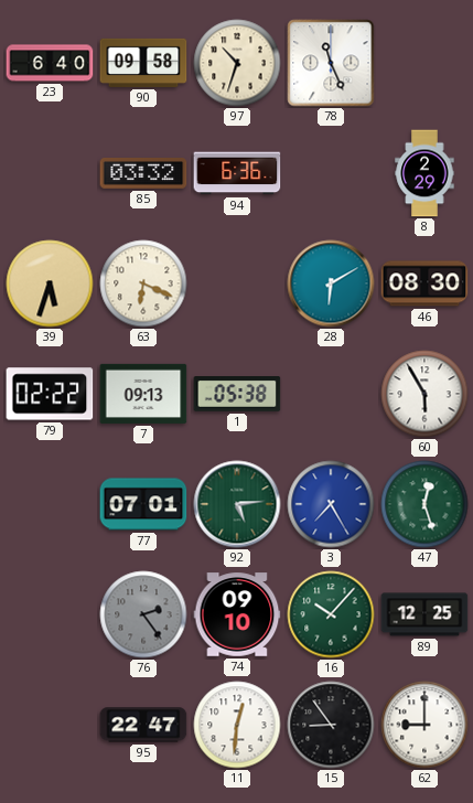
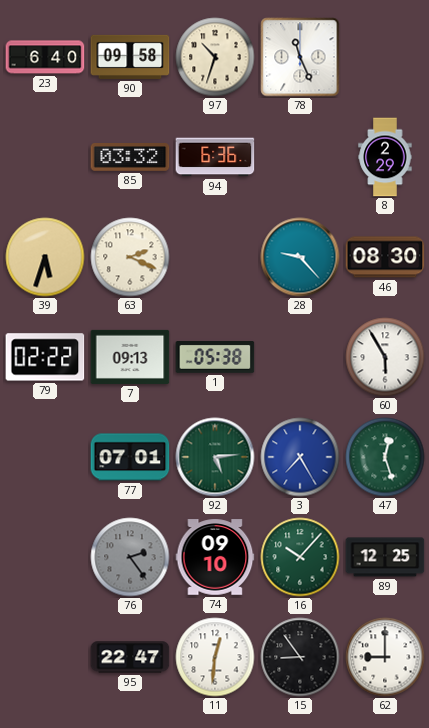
63: 6:19 -> 2:19 (130, 257)
28: 6:10 -> 9:23 (300, 257)
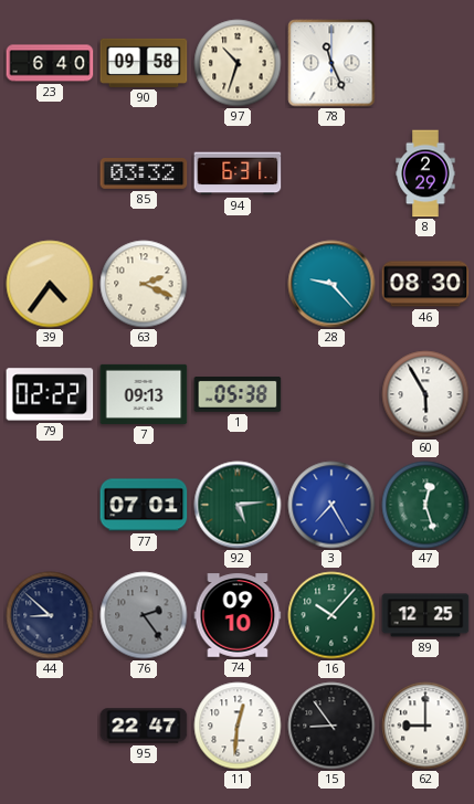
94: 6:36 -> 6:31 (238, 173)
39: 5:33 -> 4:36 (50, 284)
44: none -> 8:52 (50, 615)
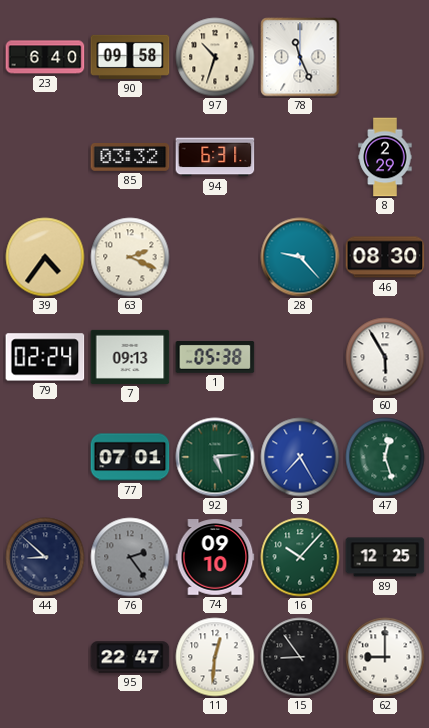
79: 02:22 -> 02:24 (45, 357)
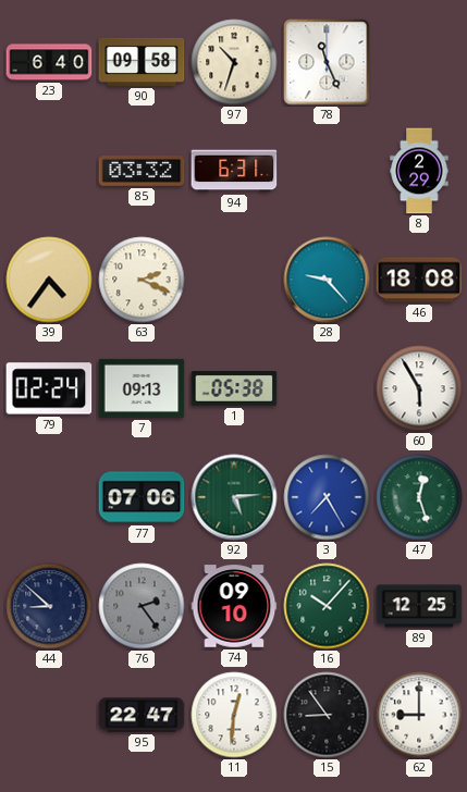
46: 08:30 -> 18:08 (419, 280)
77: 07:01 -> 07:06 (142, 497)
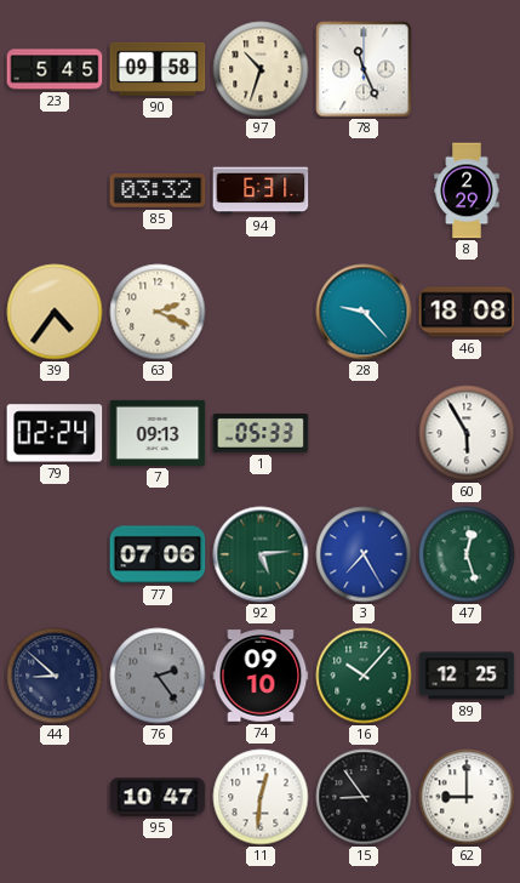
23: 6:40 -> 5:45 (55, 69)
1: 05:38 -> 05:33 (261, 434)
95: 22:47 -> 10:47 (158, 797)
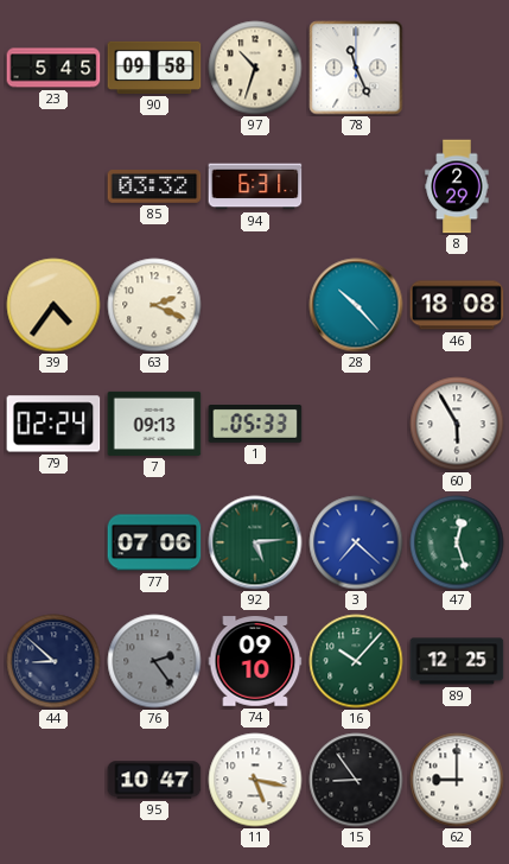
28: 9:23 -> 10:23 (356, 305)
3: 7:25 -> 7:22 (356, 542)
11: 12:31 -> 5:17 (255, 780)
